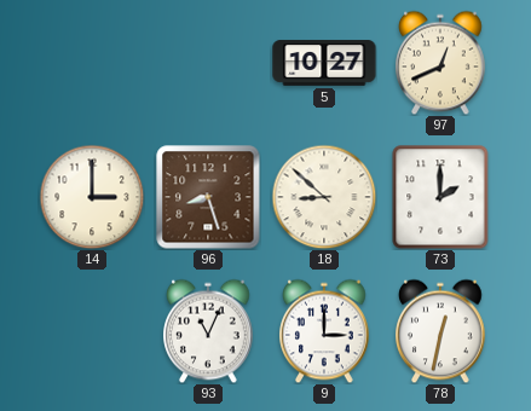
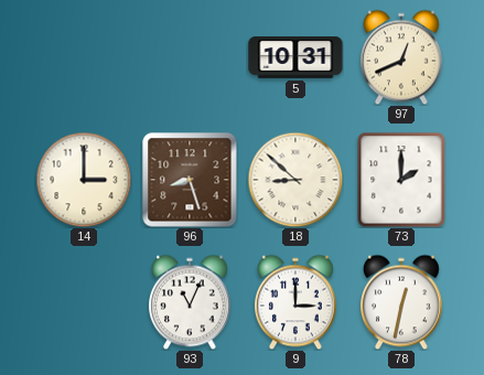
5: 10:27 -> 10:31 (295, 57)
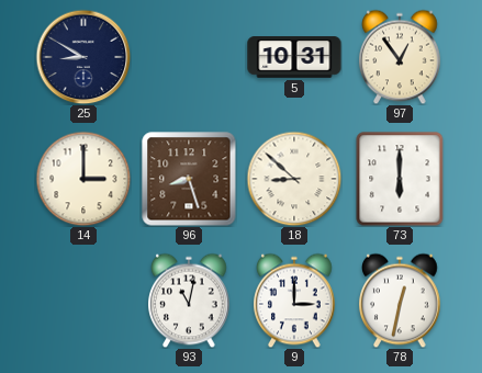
25: none -> 8:50 (83, 57)
97: 12:41 -> 12:54 (401, 57)
73: 2:00 -> 6:00 (400, 179)
93: 11:04 -> 11:02 (190, 301)
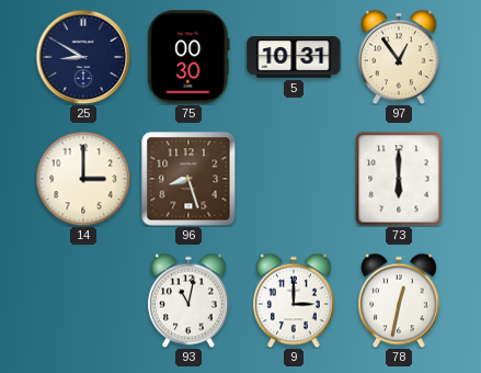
75: none -> 00:30 (188, 57)
18: 8:52 -> none (294, 179)
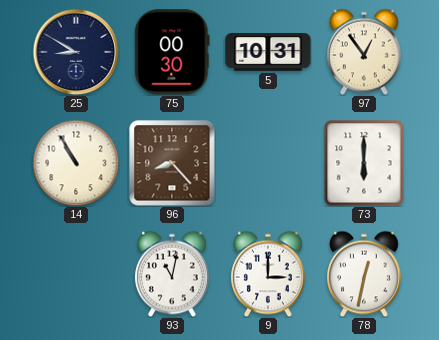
14: 3:00 -> 10:55 (76, 163)
96: 8:27 -> 8:23 (172, 163)
